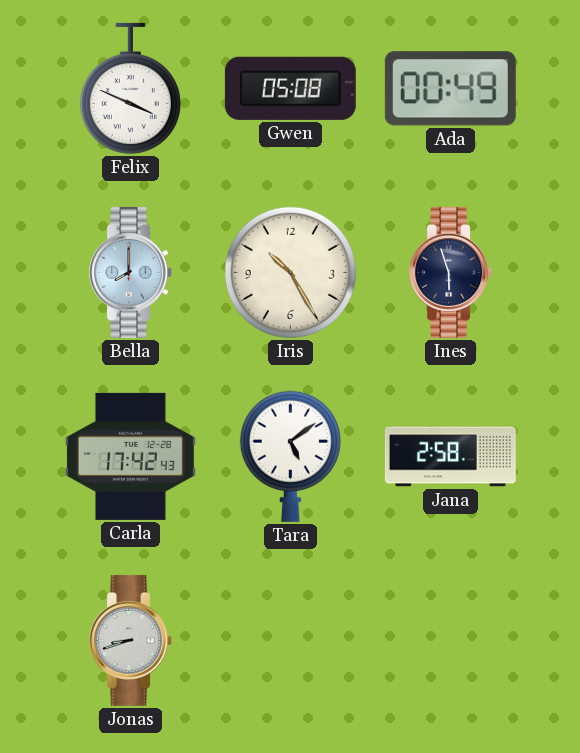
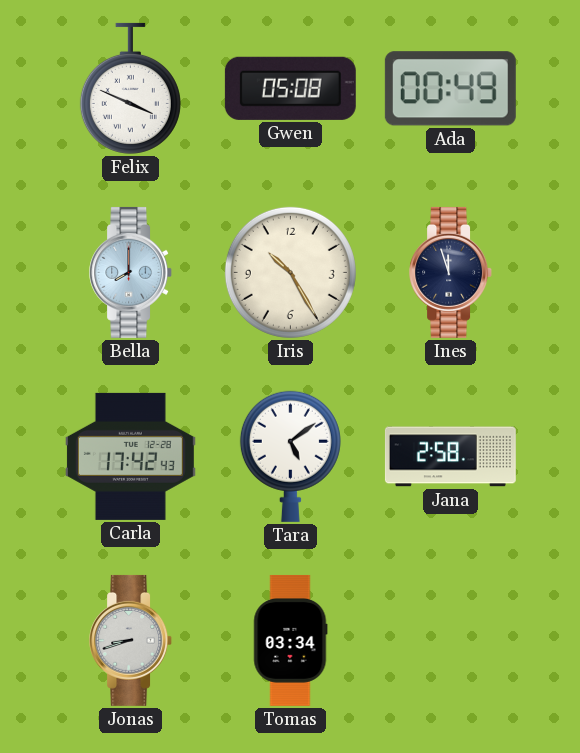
Ines: 5:57 -> 11:57 (451, 272)
Tomas: none -> 03:34 (291, 640)
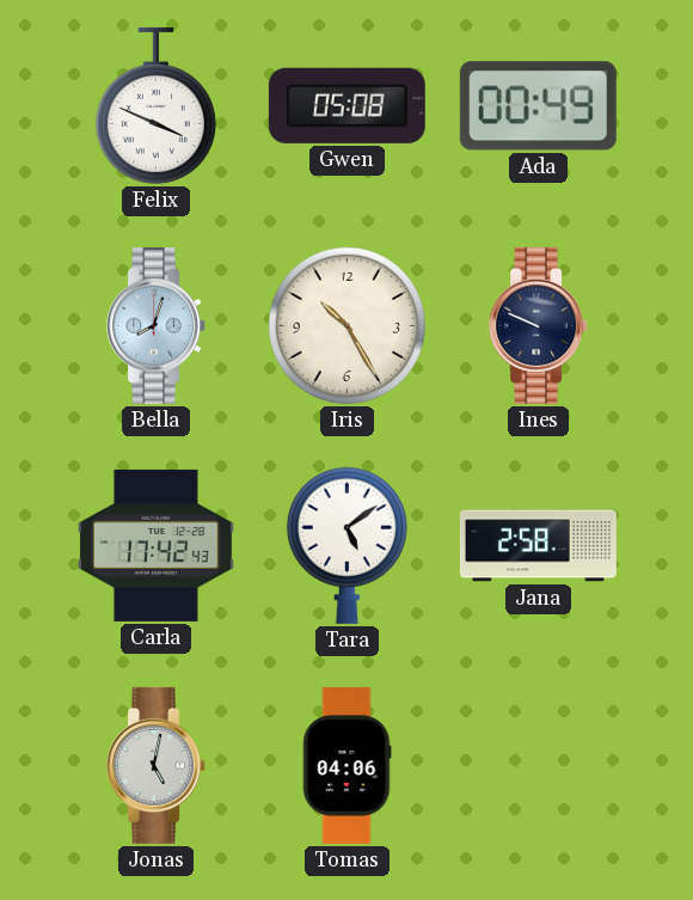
Bella: 8:00 -> 8:03 (157, 325)
Ines: 11:57 -> 9:49 (539, 325)
Jonas: 8:42 -> 5:02 (157, 765)
Tomas: 03:34 -> 04:06 (348, 765)
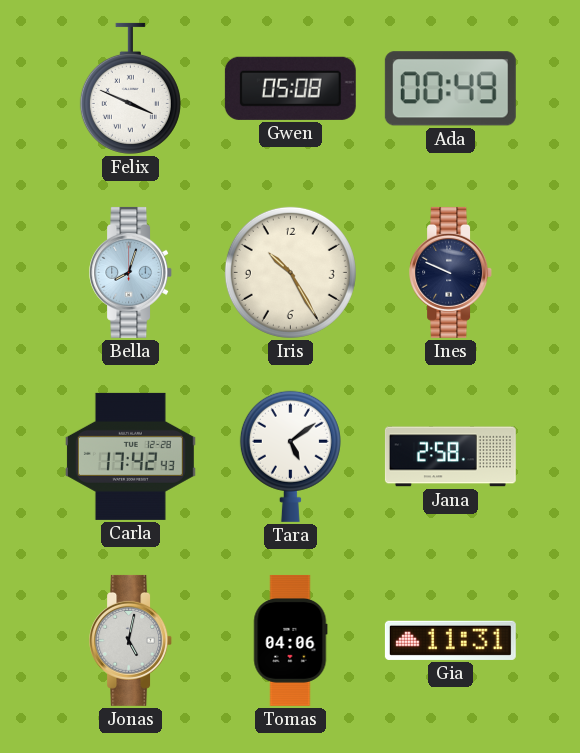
Gia: none -> 11:31 (450, 640)
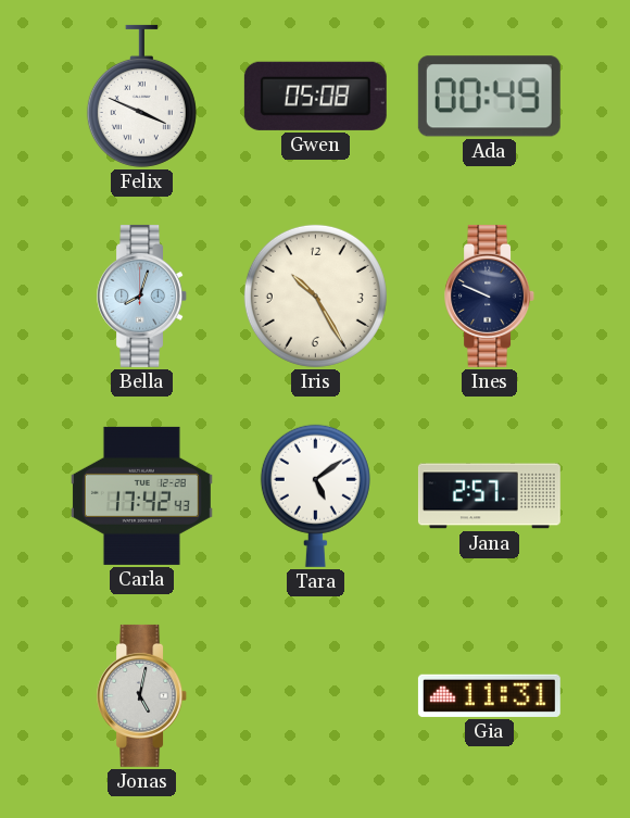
Jana: 2:58 -> 2:57 (489, 496)
Tomas: 04:06 -> none (291, 640)
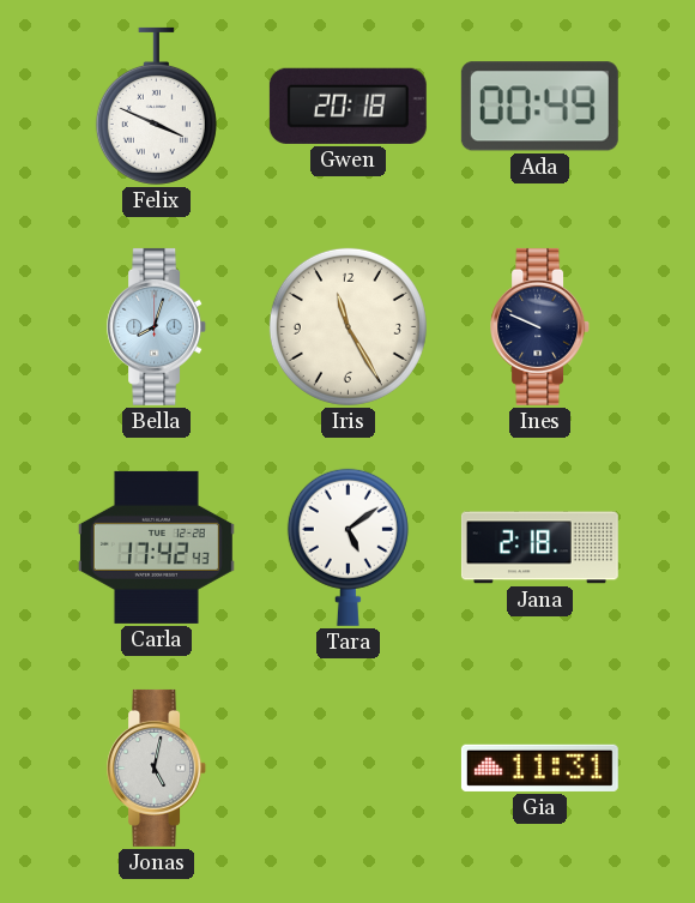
Gwen: 05:08 -> 20:18 (347, 106)
Iris: 10:25 -> 11:25 (347, 326)
Jana: 2:57 -> 2:18 (539, 548)
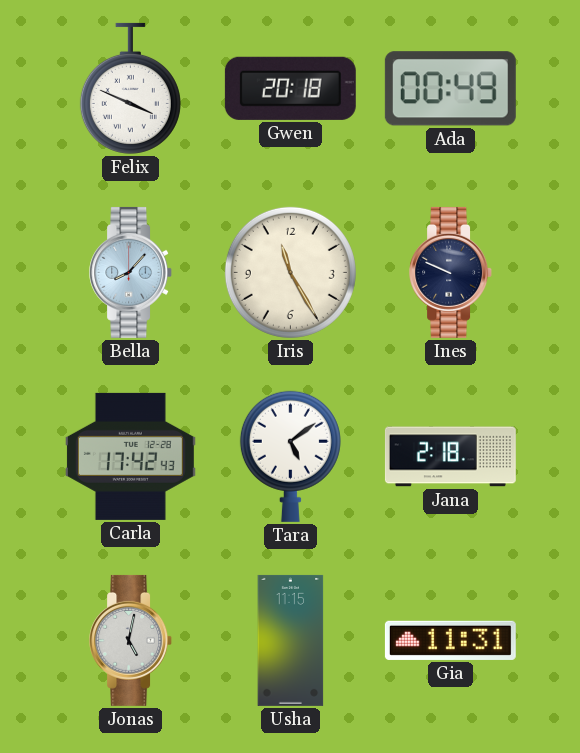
Bella: 8:03 -> 8:07 (131, 272)
Usha: none -> 11:15 (291, 640)
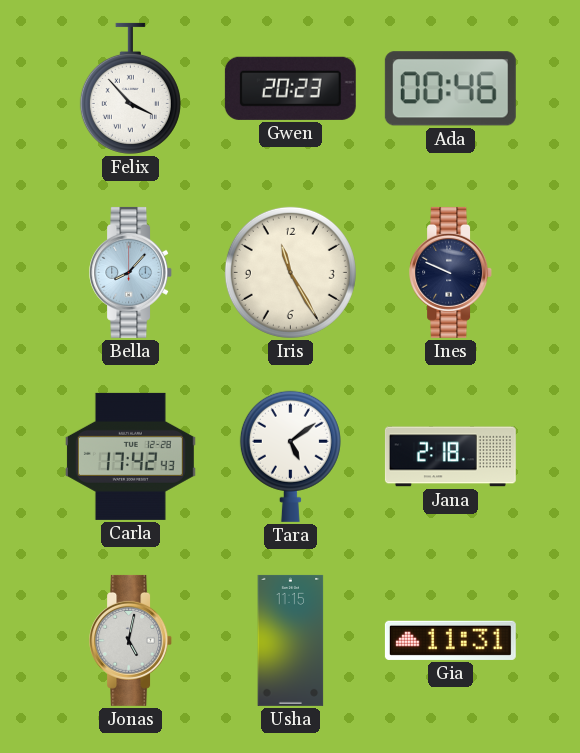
Felix: 3:49 -> 3:53 (130, 88)
Gwen: 20:18 -> 20:23 (290, 88)
Ada: 00:49 -> 00:46 (450, 89)
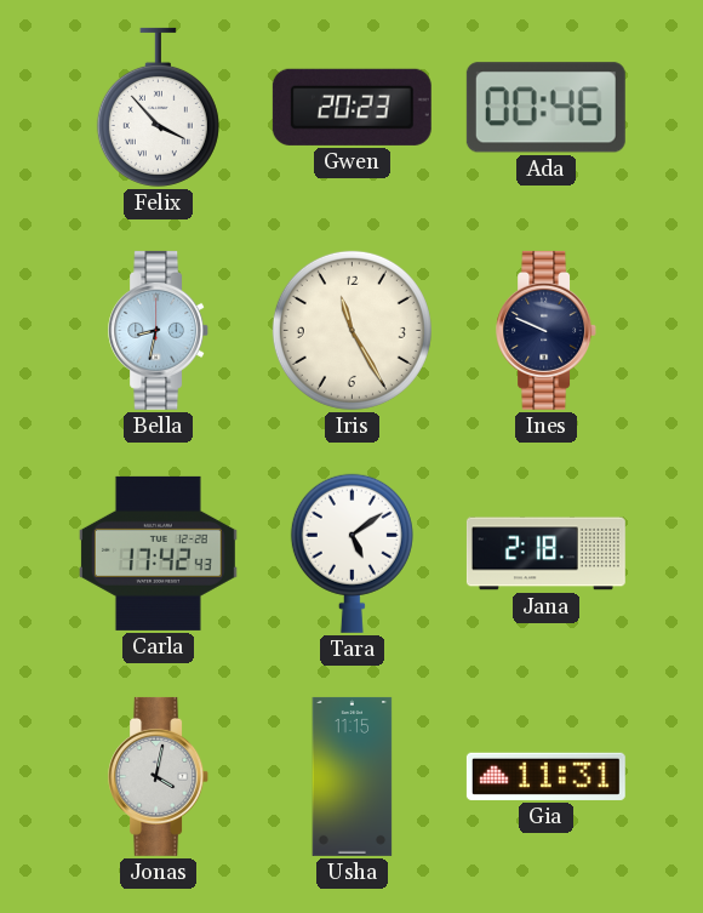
Bella: 8:07 -> 8:32 (159, 330)
Jonas: 5:02 -> 4:02 (159, 776)
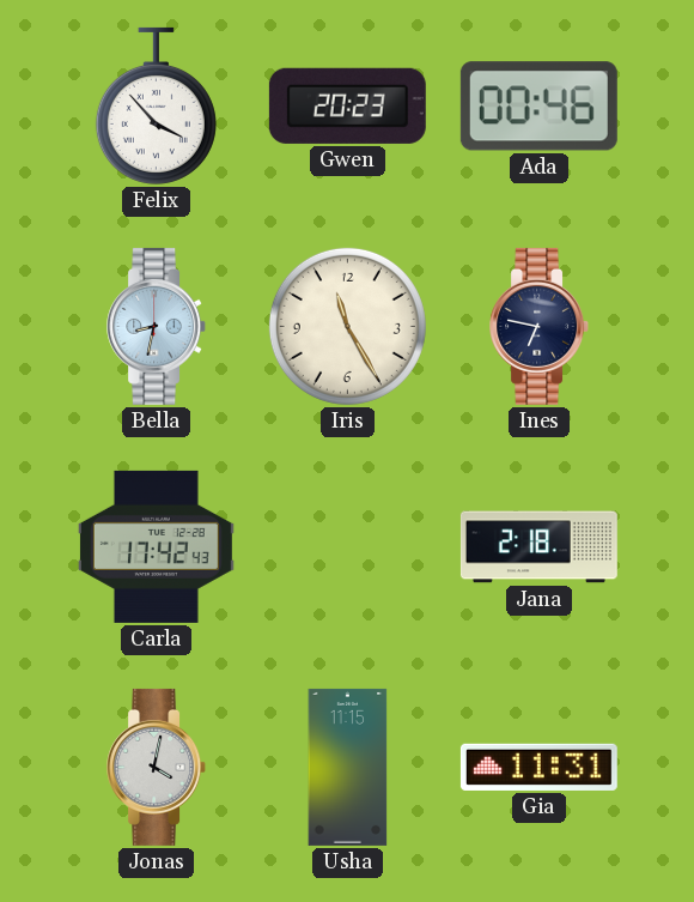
Ines: 9:49 -> 6:47 (540, 326)
Tara: 5:09 -> none (351, 553)
